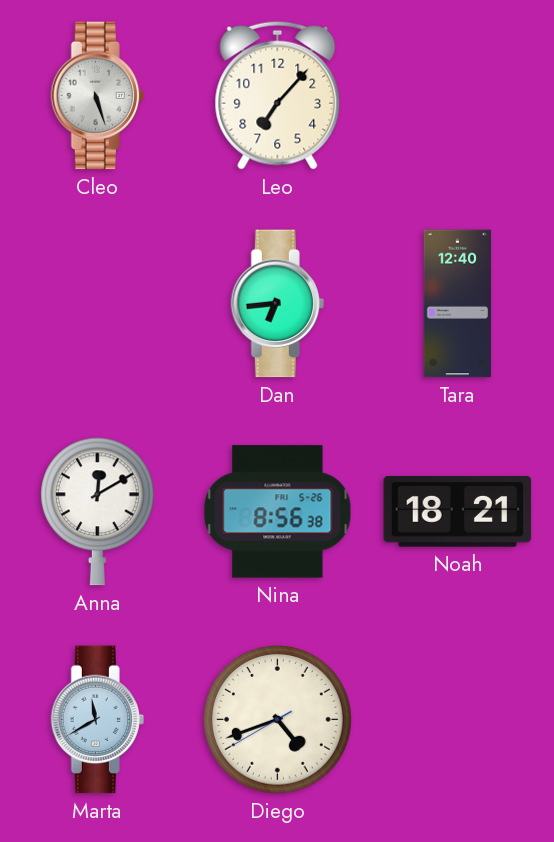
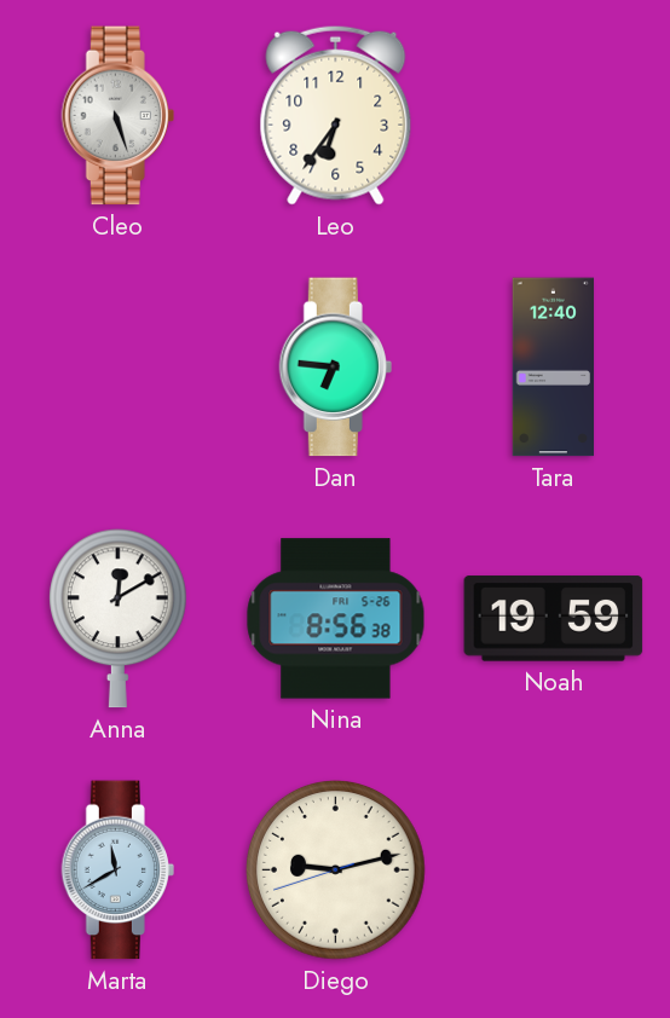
Leo: 7:07 -> 6:36 (336, 115)
Dan: 6:44 -> 6:46 (335, 368)
Noah: 18:21 -> 19:59 (554, 619)
Diego: 4:41 -> 9:12 (336, 870)
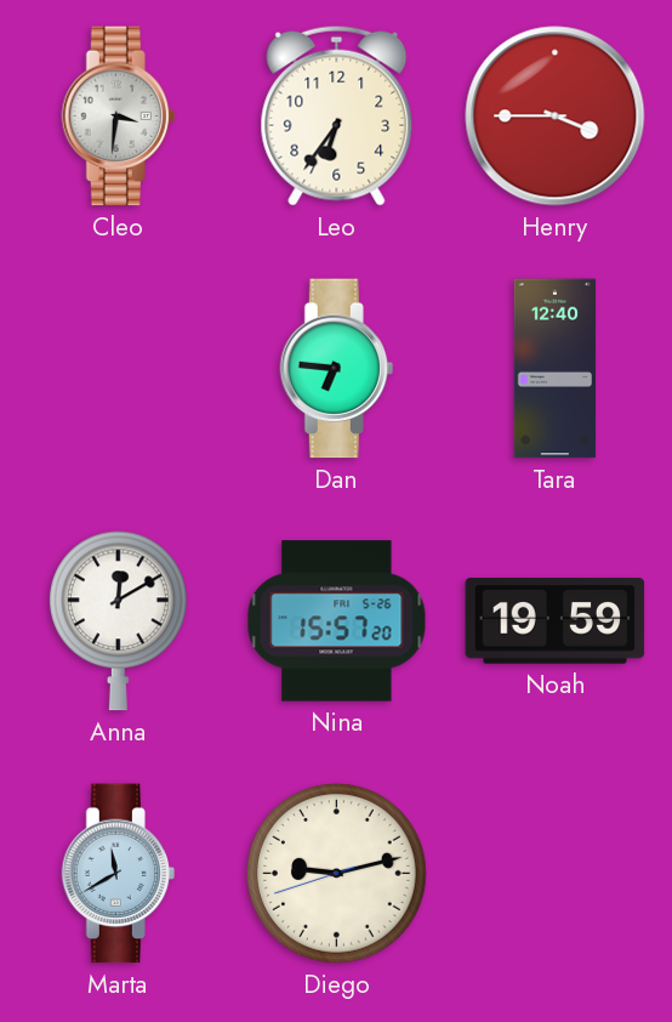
Cleo: 5:27 -> 3:31 (118, 117)
Henry: none -> 3:45 (556, 117)
Nina: 8:56 -> 15:57 (337, 621)
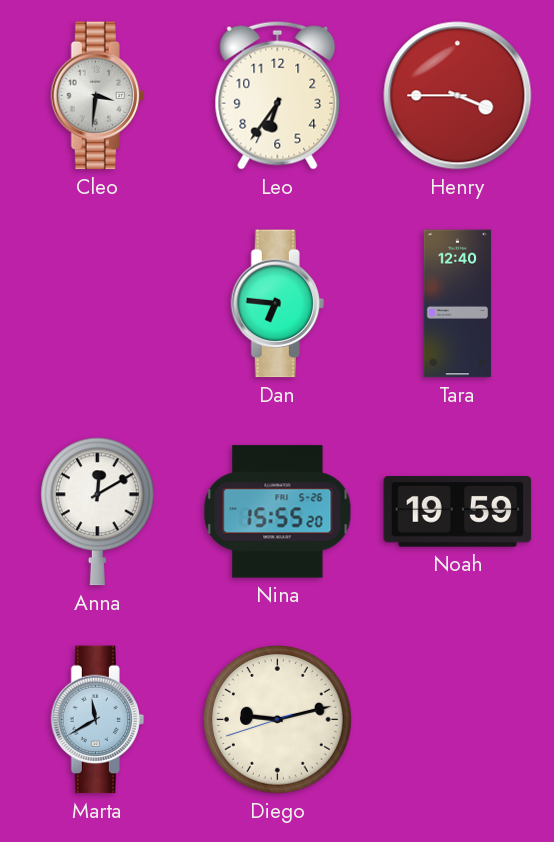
Nina: 15:57 -> 15:55 (278, 512)
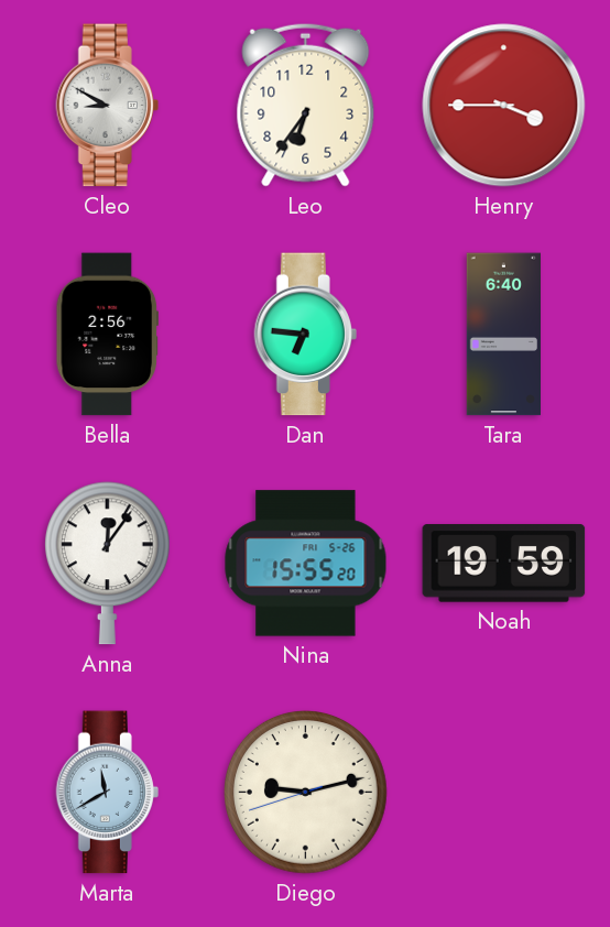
Cleo: 3:31 -> 8:50 (107, 106)
Bella: none -> 2:56 (107, 335)
Tara: 12:40 -> 6:40 (504, 335)
Anna: 12:10 -> 12:06 (107, 564)
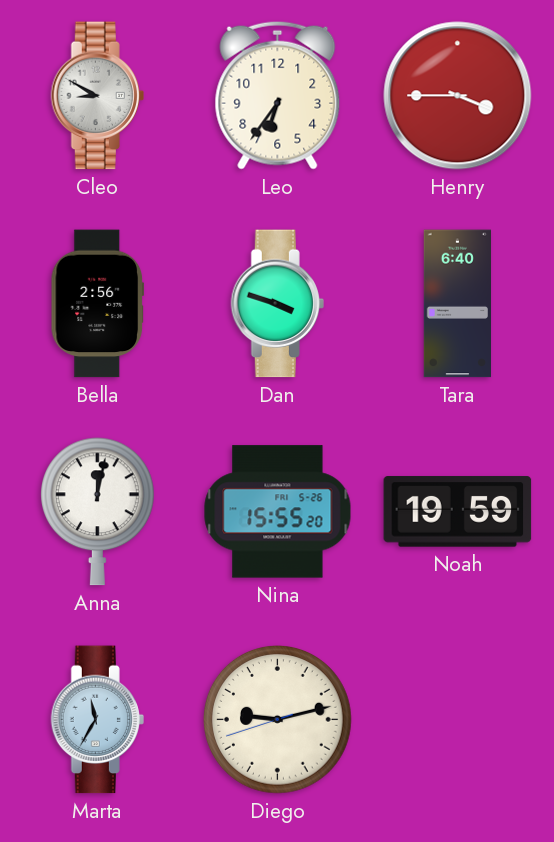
Dan: 6:46 -> 3:48 (277, 304)
Anna: 12:06 -> 12:02 (97, 512)
Marta: 11:40 -> 11:35 (97, 720)
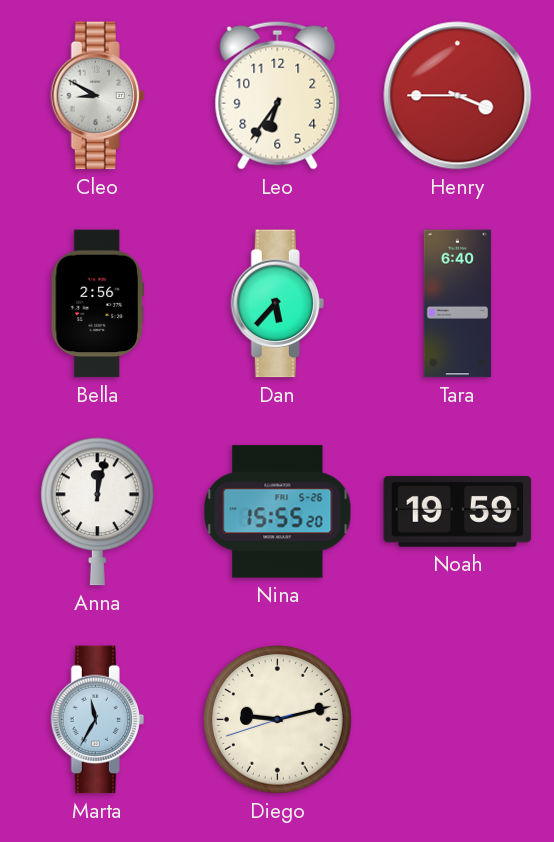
Dan: 3:48 -> 5:37 (277, 304)
